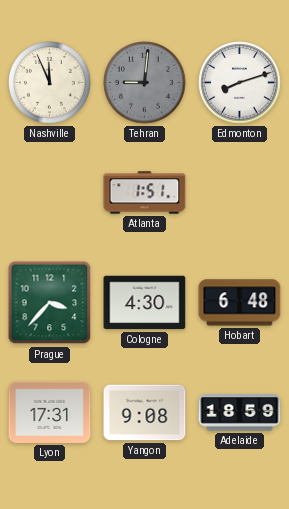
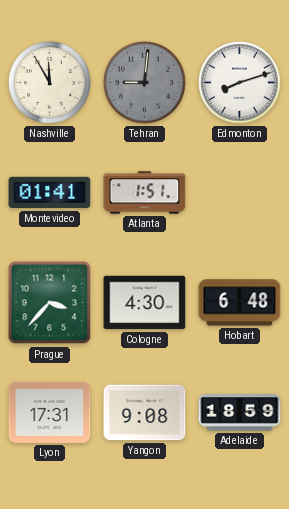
Nashville: 11:56 -> 11:55 (50, 83)
Montevideo: none -> 01:41 (50, 193)
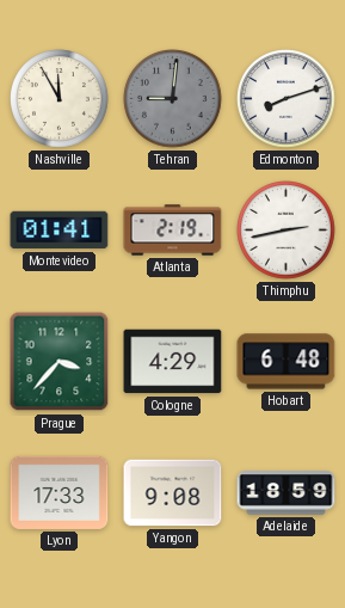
Atlanta: 1:51 -> 2:19 (173, 231)
Thimphu: none -> 2:43 (287, 231)
Cologne: 4:30 -> 4:29 (173, 362)
Lyon: 17:31 -> 17:33 (60, 492)
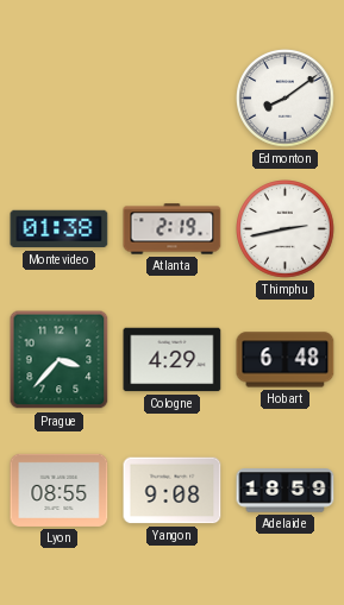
Nashville: 11:55 -> none (60, 99)
Tehran: 9:01 -> none (173, 99)
Edmonton: 8:12 -> 8:09 (286, 99)
Montevideo: 01:41 -> 01:38 (60, 229)
Lyon: 17:33 -> 08:55 (60, 490)
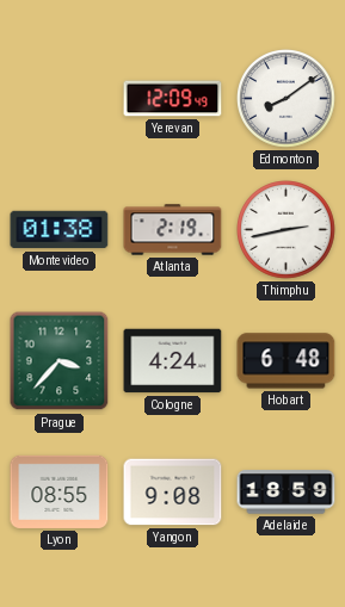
Yerevan: none -> 12:09 (173, 99)
Cologne: 4:29 -> 4:24 (173, 361)
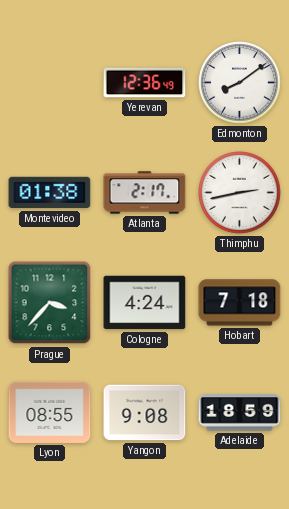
Yerevan: 12:09 -> 12:36 (145, 83)
Atlanta: 2:19 -> 2:17 (145, 193)
Hobart: 6:48 -> 7:18 (240, 303)
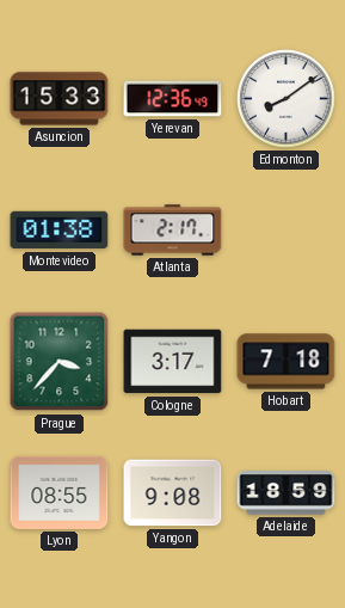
Asuncion: none -> 15:33 (60, 99)
Thimphu: 2:43 -> none (240, 193)
Cologne: 4:24 -> 3:17 (173, 362)
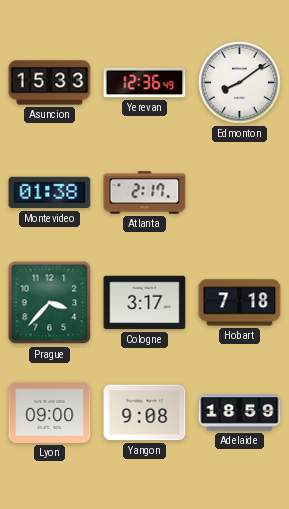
Lyon: 08:55 -> 09:00 (50, 412)
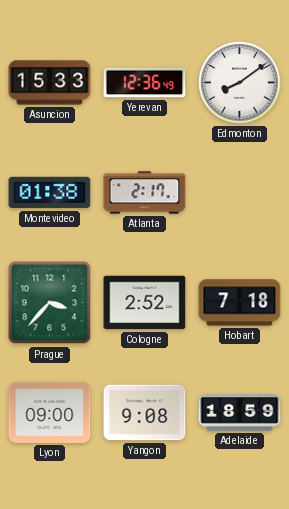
Cologne: 3:17 -> 2:52 (145, 303)
